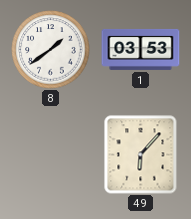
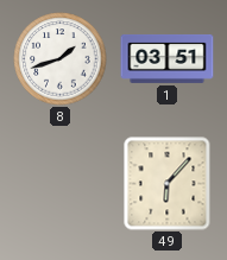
8: 1:39 -> 1:42 (61, 59)
1: 03:53 -> 03:51 (168, 58)
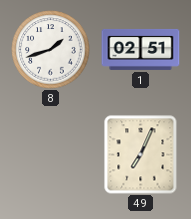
1: 03:51 -> 02:51 (141, 49)
49: 6:07 -> 7:04 (141, 155)
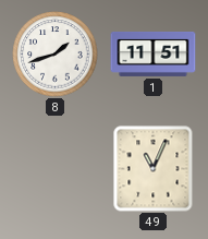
1: 02:51 -> 11:51 (154, 53)
49: 7:04 -> 11:04 (154, 169)
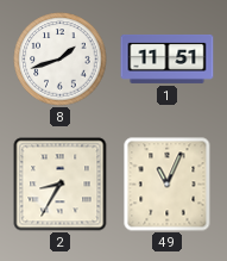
2: none -> 8:35 (61, 185)
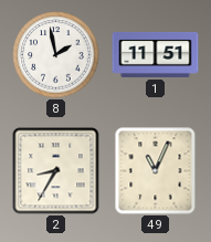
8: 1:42 -> 1:58 (56, 55)
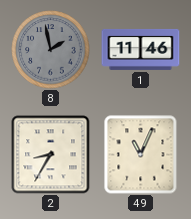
8 dial: white -> grey (51, 50)
1: 11:51 -> 11:46 (141, 49)
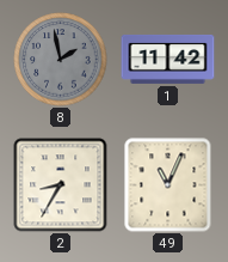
1: 11:46 -> 11:42 (168, 59)
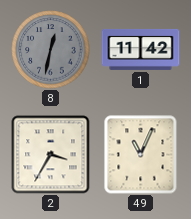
8: 1:58 -> 12:32 (51, 50)
2: 8:35 -> 3:35 (51, 155)
